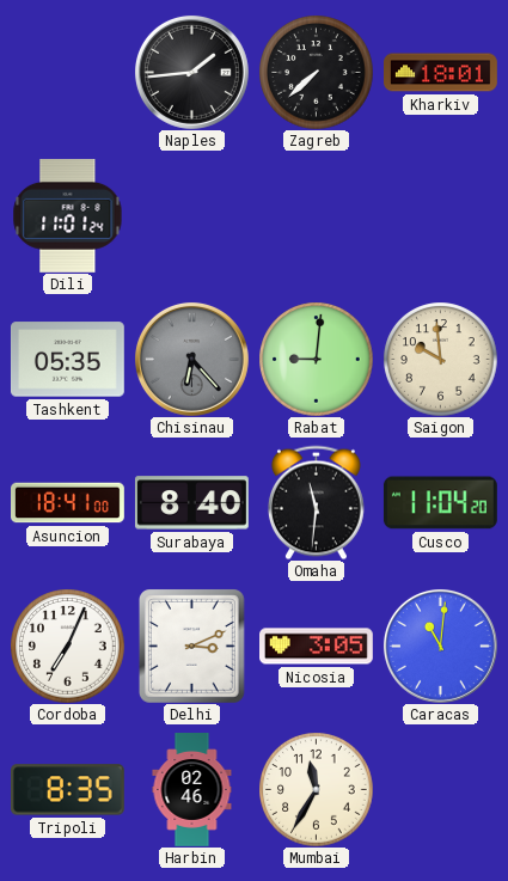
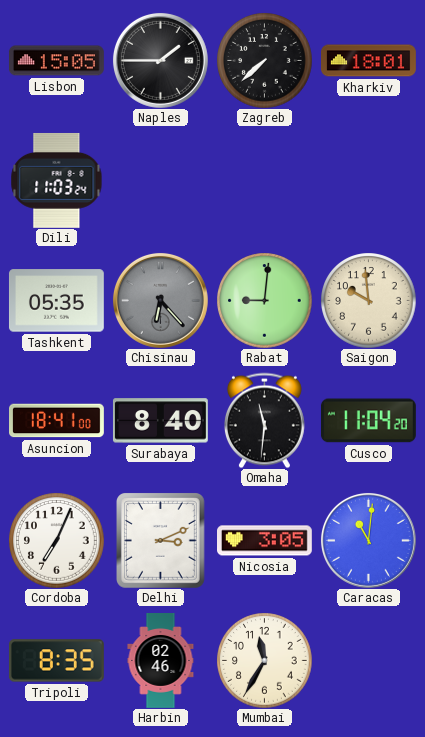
Lisbon: none -> 15:05 (56, 61)
Naples: 1:44 -> 1:45 (160, 60)
Dili: 11:01 -> 11:03 (57, 180)
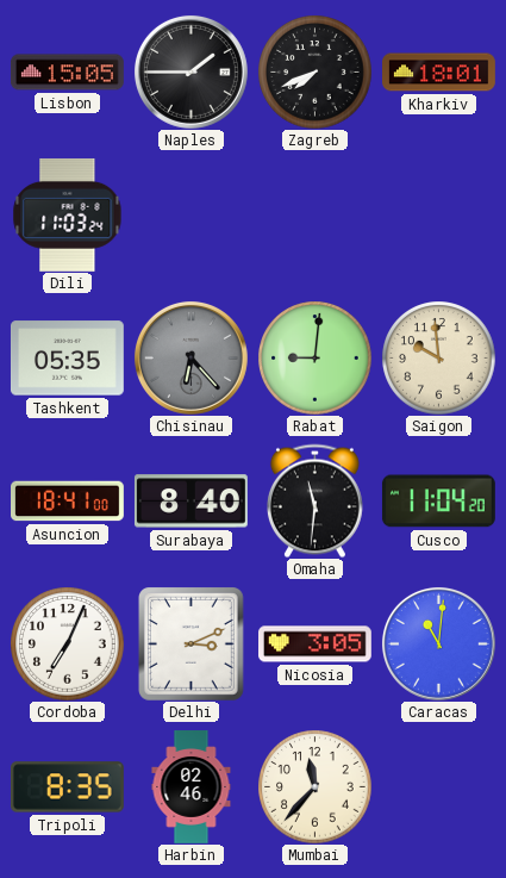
Zagreb: 7:38 -> 7:41 (314, 71)
Mumbai: 11:35 -> 11:37 (314, 786)
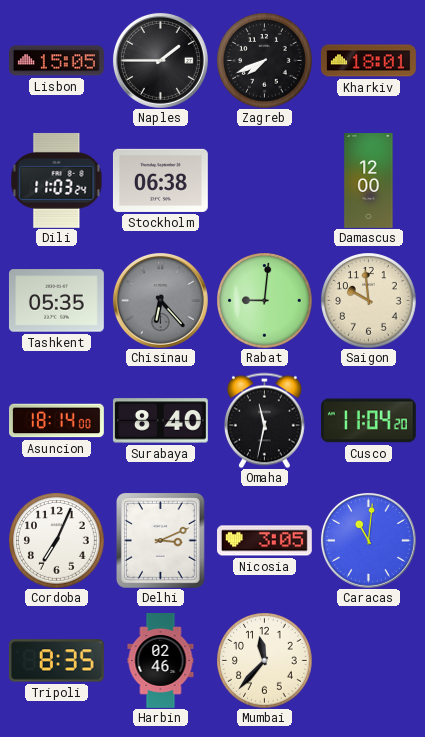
Stockholm: none -> 06:38 (160, 180)
Damascus: none -> 12:00 (369, 181)
Asuncion: 18:41 -> 18:14 (57, 421)
Omaha: 11:31 -> 11:32 (264, 420)
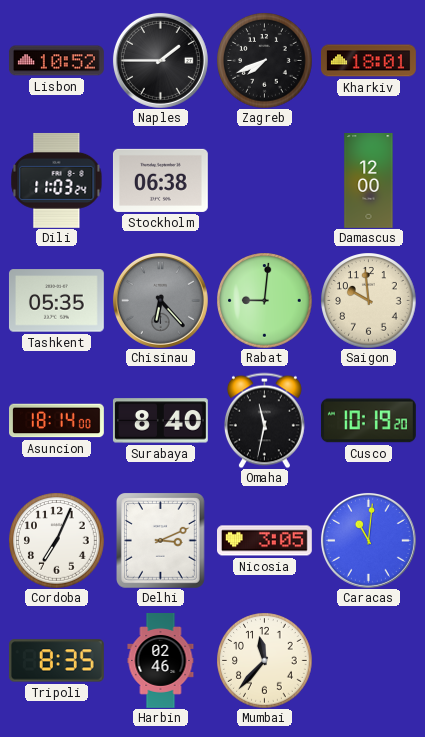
Lisbon: 15:05 -> 10:52 (56, 61)
Cusco: 11:04 -> 10:19 (368, 421)
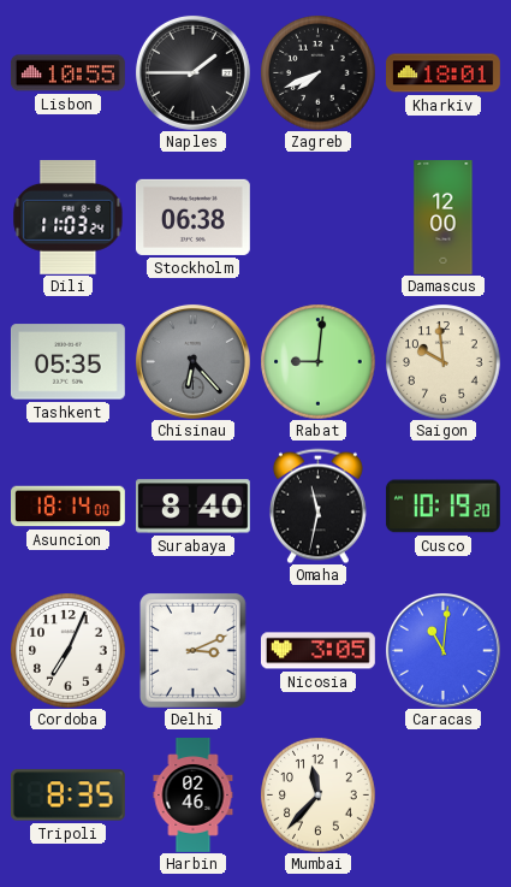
Lisbon: 10:52 -> 10:55 (67, 73)
